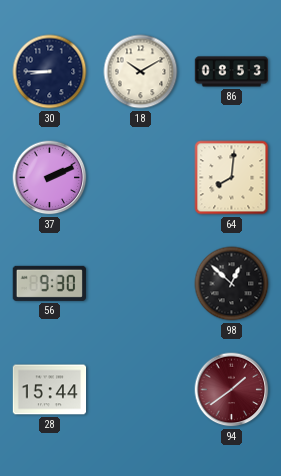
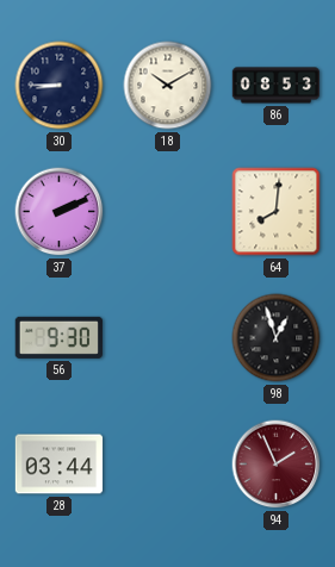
98: 12:52 -> 12:57 (277, 338)
28: 15:44 -> 03:44 (60, 465)
94: 1:39 -> 1:56 (277, 465)
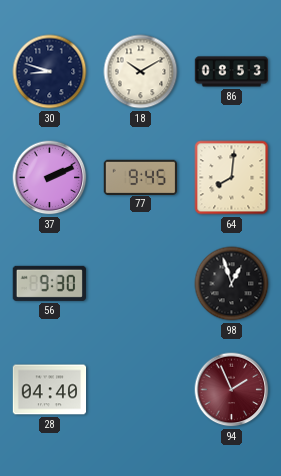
30: 8:45 -> 8:48 (50, 72)
77: none -> 9:45 (140, 177)
28: 03:44 -> 04:40 (50, 390)
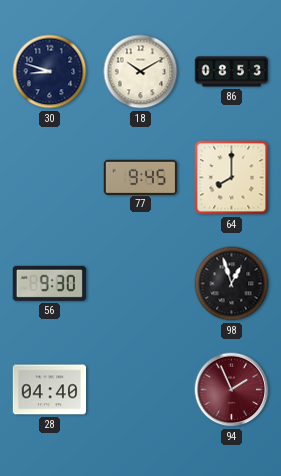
37: 2:11 -> none (50, 178)
64: 8:01 -> 8:00 (232, 178)
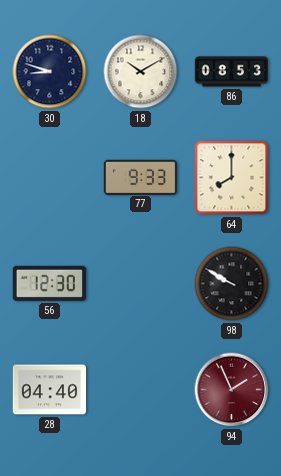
77: 9:45 -> 9:33 (140, 177)
56: 9:30 -> 12:30 (49, 283)
98: 12:57 -> 9:50 (232, 284)
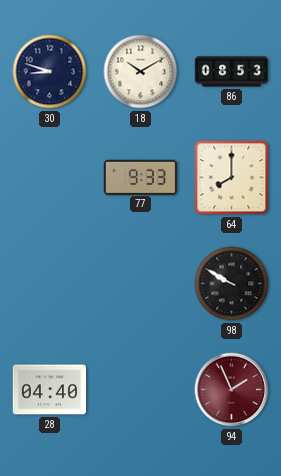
56: 12:30 -> none (49, 283)
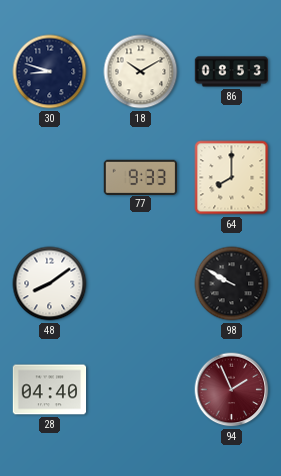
48: none -> 8:09 (50, 284)
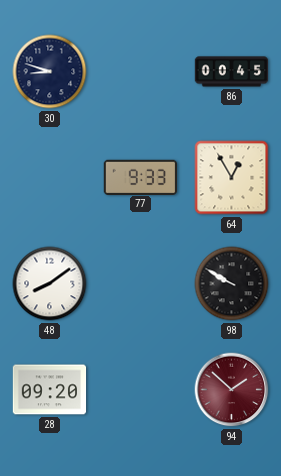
18: 10:10 -> none (141, 72)
86: 08:53 -> 00:45 (232, 72)
64: 8:00 -> 12:55 (232, 178)
28: 04:40 -> 09:20 (50, 390)
94: 1:56 -> 1:52 (232, 390)
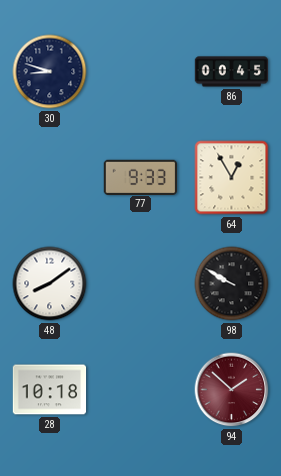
28: 09:20 -> 10:18 (50, 390)
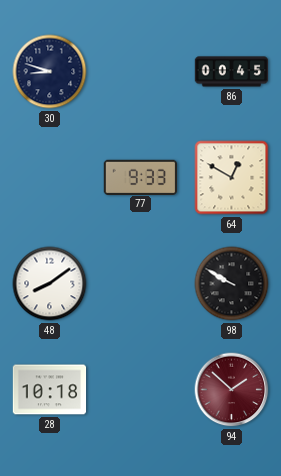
64: 12:55 -> 12:50 (232, 178)
